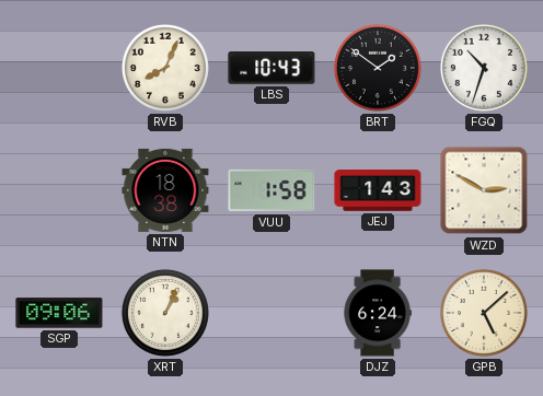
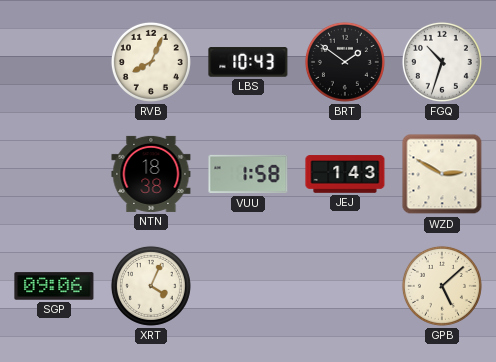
XRT: 1:04 -> 4:04 (151, 286)
DJZ: 6:24 -> none (378, 313)
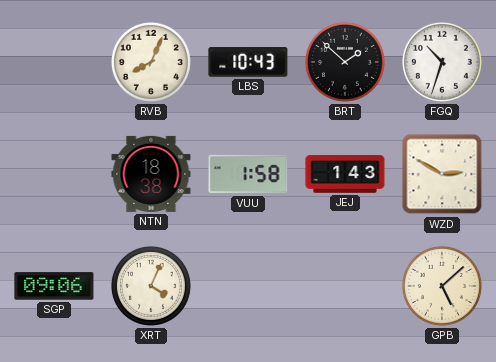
BRT: 1:51 -> 1:52 (345, 62)
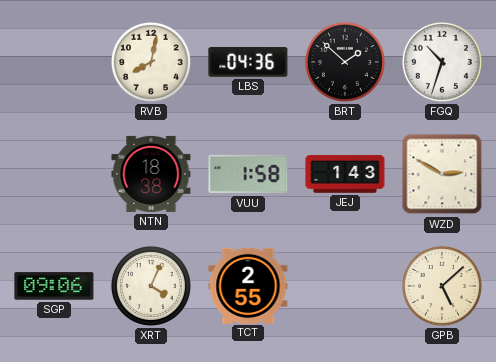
RVB: 8:04 -> 8:02 (151, 62)
LBS: 10:43 -> 04:36 (248, 62)
TCT: none -> 2:55 (248, 285)
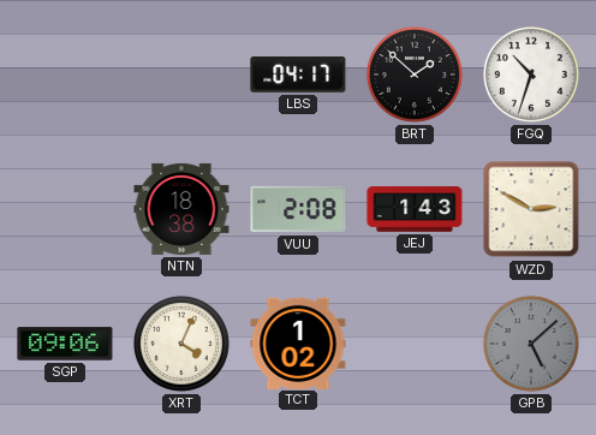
RVB: 8:02 -> none (151, 62)
LBS: 04:36 -> 04:17 (298, 75)
VUU: 1:58 -> 2:08 (298, 209)
TCT: 2:55 -> 1:02 (298, 342)
GPB dial: cream -> grey (531, 344)
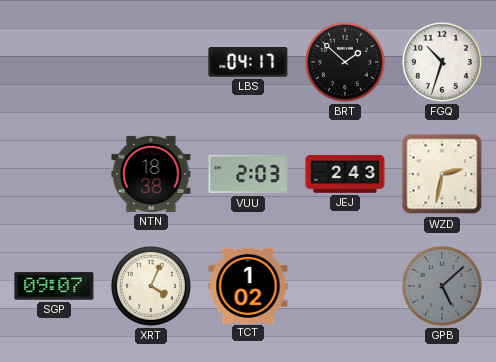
VUU: 2:08 -> 2:03 (248, 174)
JEJ: 1:43 -> 2:43 (345, 174)
WZD: 2:50 -> 2:32 (442, 174)
SGP: 09:06 -> 09:07 (54, 286)
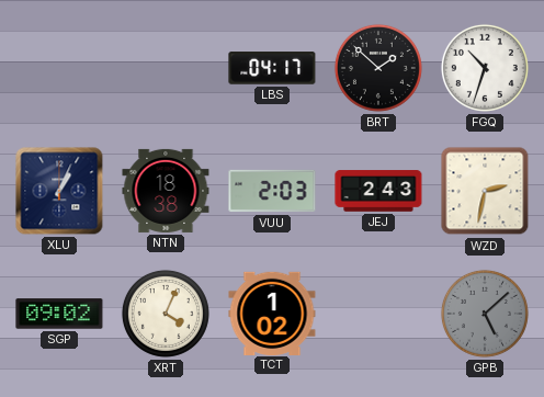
XLU: none -> 1:04 (59, 191)
SGP: 09:07 -> 09:02 (59, 314)
